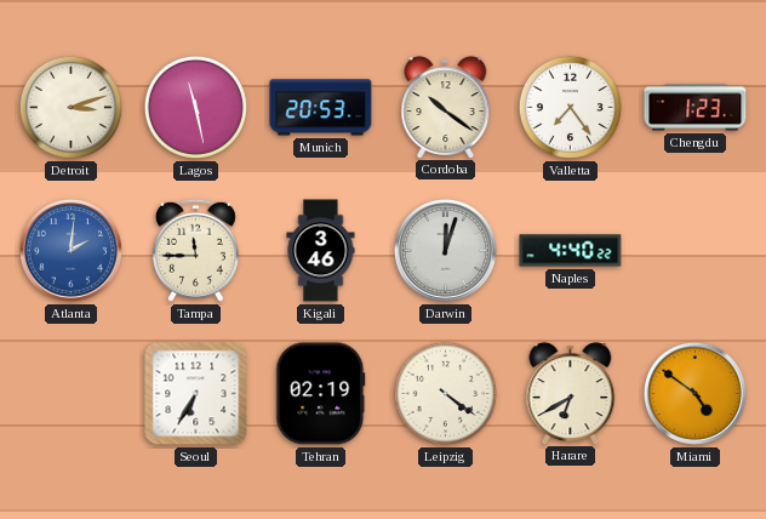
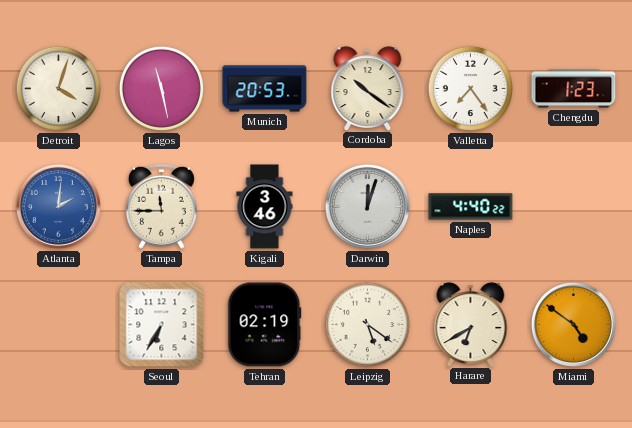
Detroit: 3:12 -> 4:03 (58, 88)
Leipzig: 4:21 -> 5:21 (367, 324)
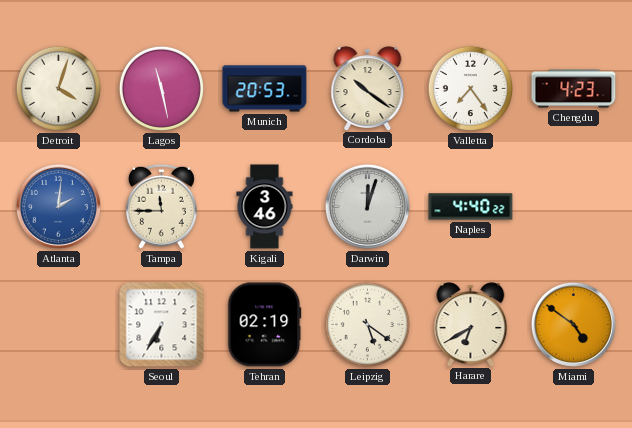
Chengdu: 1:23 -> 4:23 (574, 89)
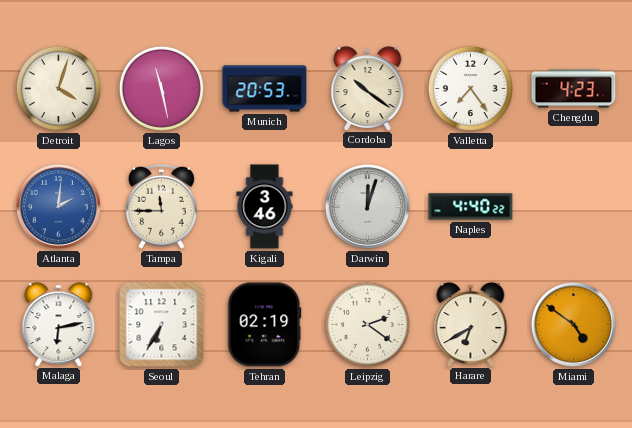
Malaga: none -> 6:13 (59, 324)
Leipzig: 5:21 -> 2:21 (367, 324)
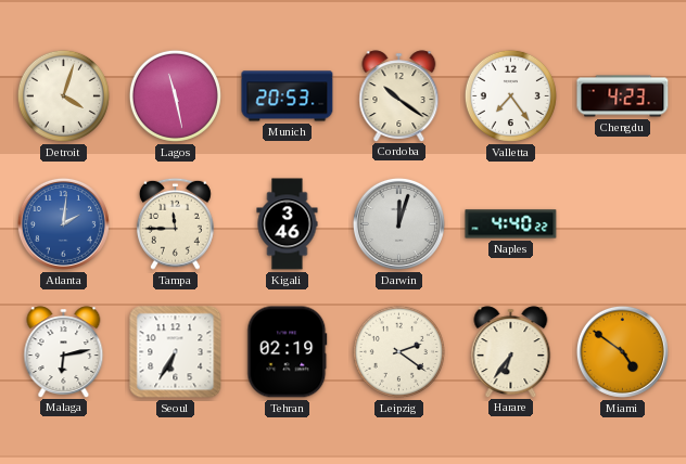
Harare: 6:40 -> 6:36 (511, 351)
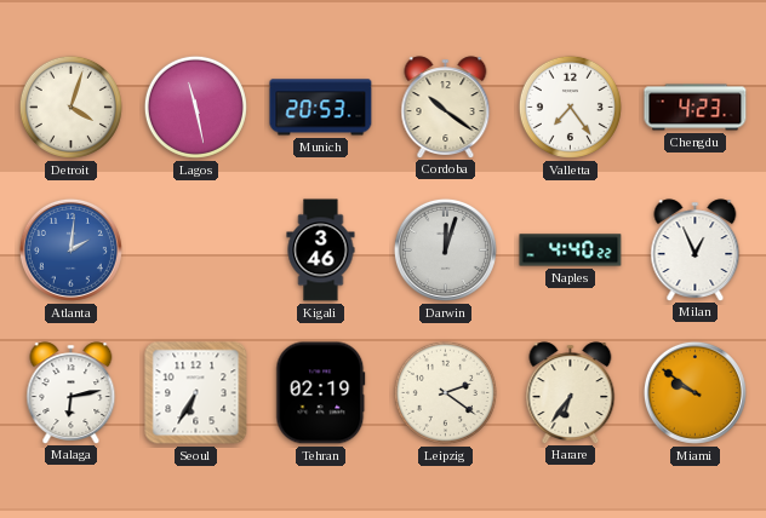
Tampa: 11:45 -> none (175, 223)
Milan: none -> 12:56 (696, 249)
Miami: 4:51 -> 9:51 (694, 392)
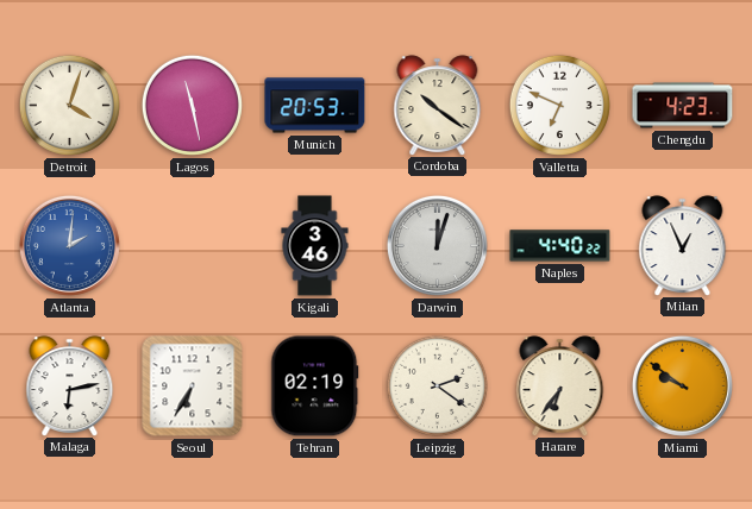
Valletta: 7:24 -> 6:49 (559, 105)
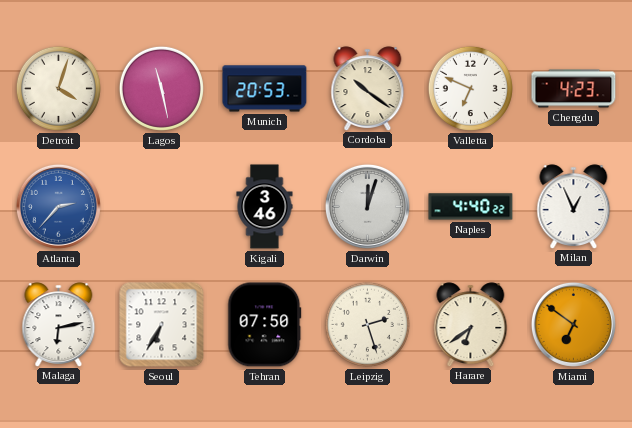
Atlanta: 2:01 -> 2:37 (58, 206)
Tehran: 02:19 -> 07:50 (265, 325)
Leipzig: 2:21 -> 2:27 (367, 324)
Harare: 6:36 -> 6:39 (471, 324)
Miami: 9:51 -> 6:51 (573, 324)
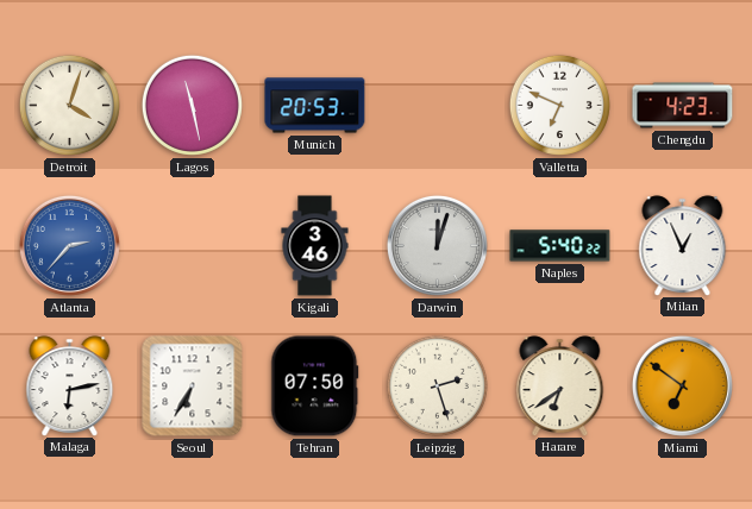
Cordoba: 10:21 -> none (368, 88)
Naples: 4:40 -> 5:40 (560, 246)
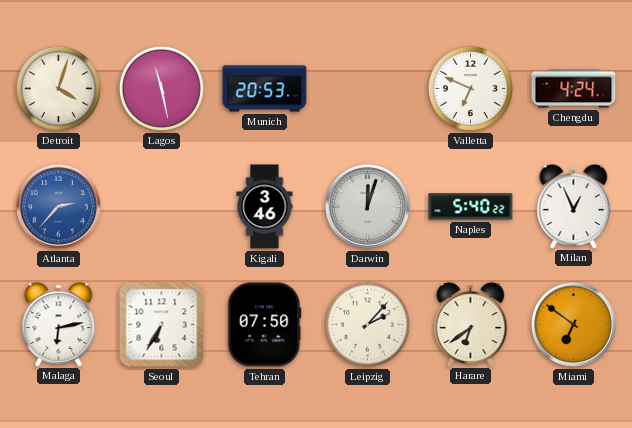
Chengdu: 4:23 -> 4:24 (574, 89)
Leipzig: 2:27 -> 2:07 (367, 324)
